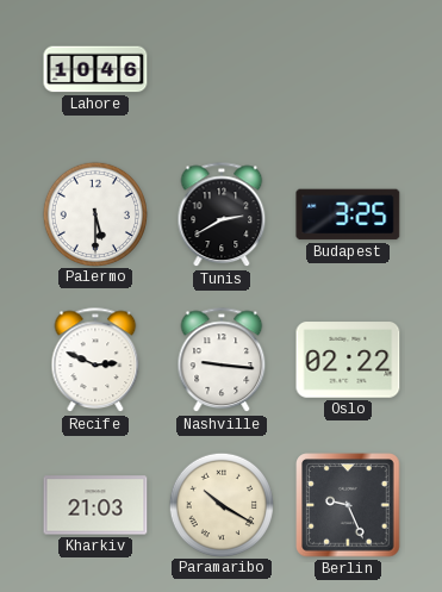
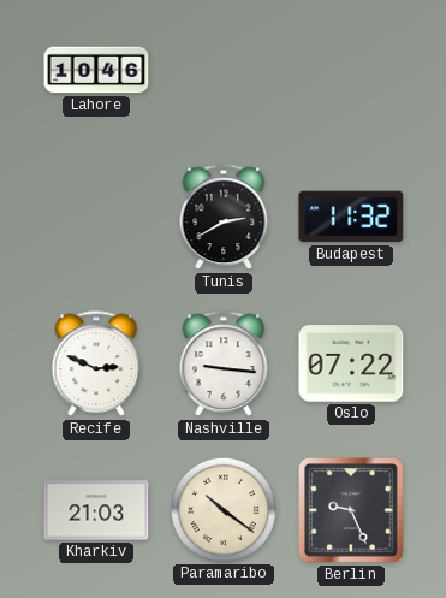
Palermo: 5:30 -> none (94, 213)
Budapest: 3:25 -> 11:32 (351, 217)
Oslo: 02:22 -> 07:22 (351, 363)
Paramaribo: 10:20 -> 10:21 (222, 509)
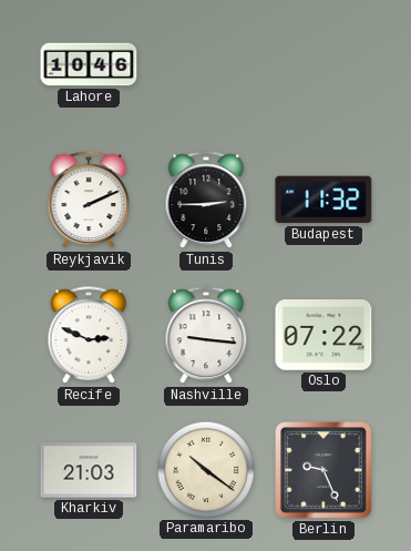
Reykjavik: none -> 2:11 (89, 201)
Tunis: 2:40 -> 2:45 (206, 201)
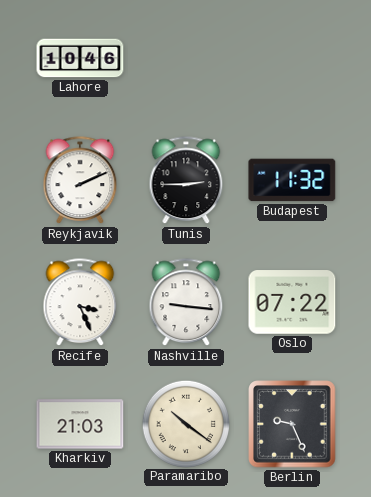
Recife: 2:49 -> 3:26 (80, 303)
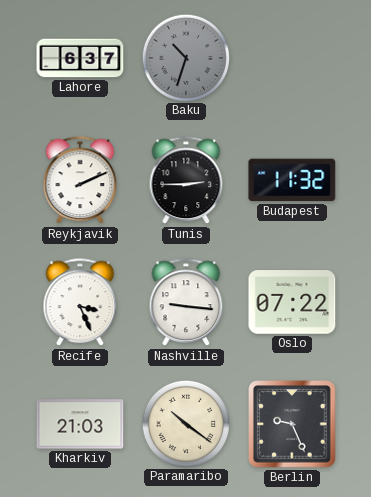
Lahore: 10:46 -> 6:37 (80, 58)
Baku: none -> 10:33 (185, 57)
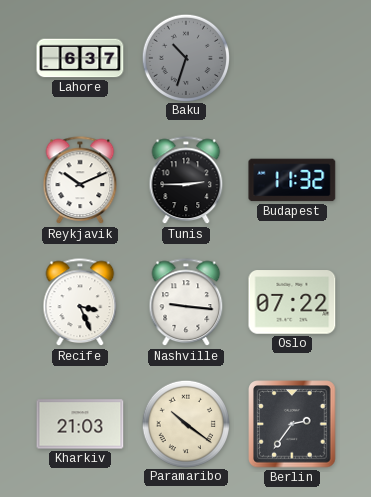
Reykjavik: 2:11 -> 10:11 (80, 181)
Berlin: 9:26 -> 2:36 (292, 424)
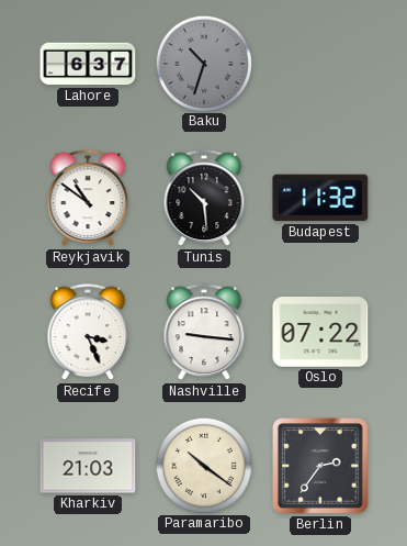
Reykjavik: 10:11 -> 10:51 (88, 199)
Tunis: 2:45 -> 10:29 (204, 199)
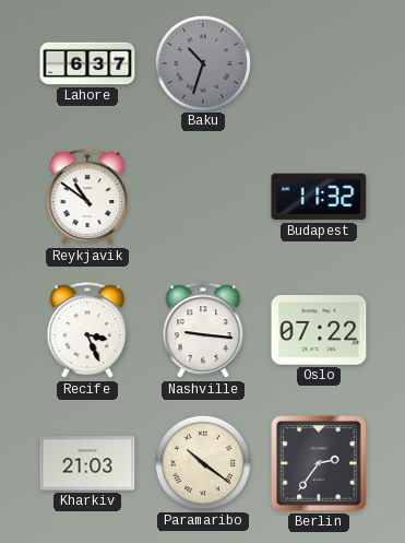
Tunis: 10:29 -> none (204, 199)
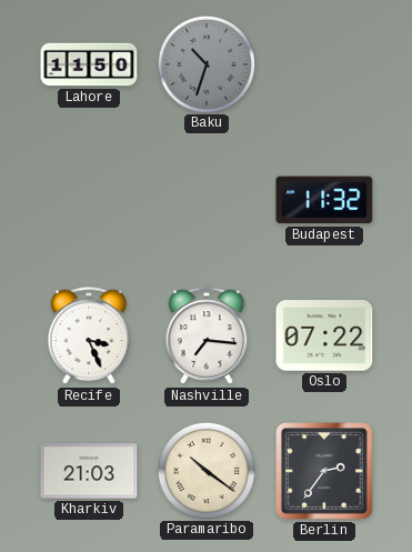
Lahore: 6:37 -> 11:50 (89, 64)
Reykjavik: 10:51 -> none (87, 198)
Nashville: 9:16 -> 7:16 (207, 337)
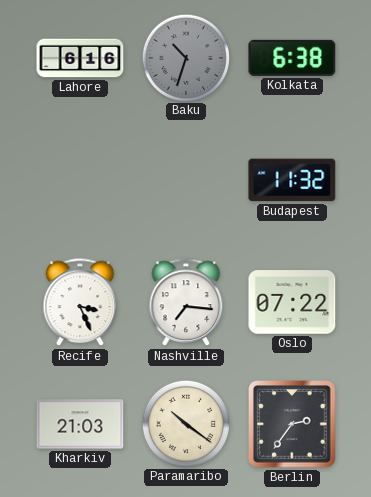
Lahore: 11:50 -> 6:16 (80, 58)
Kolkata: none -> 6:38 (292, 58)
